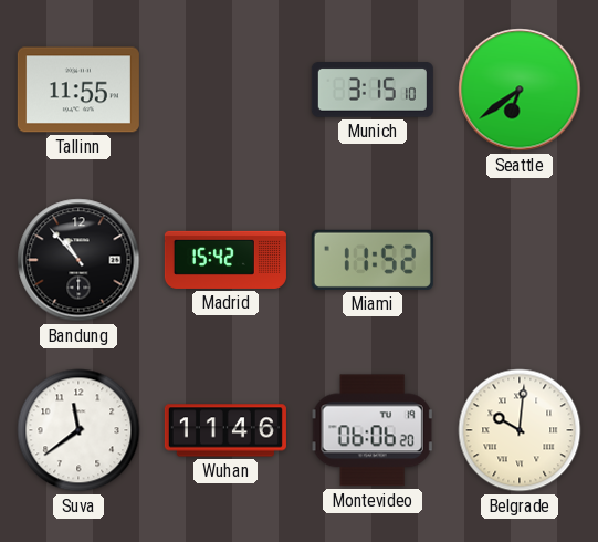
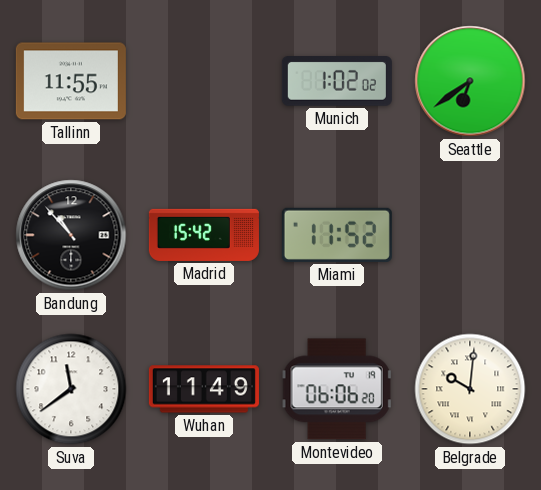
Munich: 3:15 -> 1:02 (337, 82)
Wuhan: 11:46 -> 11:49 (204, 389)
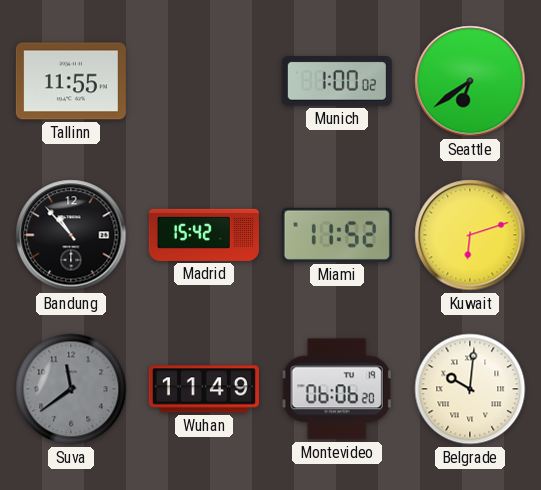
Munich: 1:02 -> 1:00 (337, 82)
Kuwait: none -> 6:12 (470, 235)
Suva dial: white -> grey (71, 389)
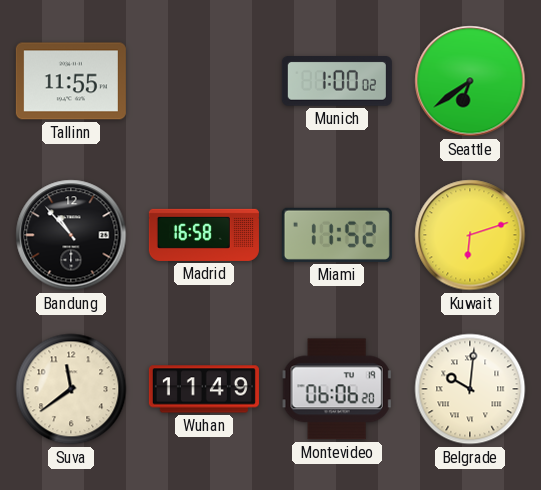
Madrid: 15:42 -> 16:58 (204, 235)
Suva dial: grey -> cream (71, 389)
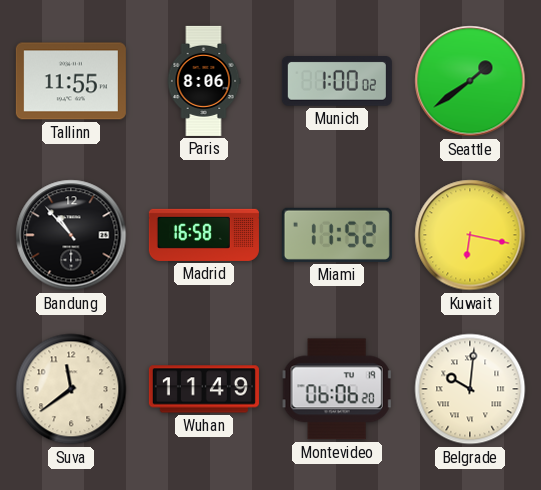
Paris: none -> 8:06 (204, 81)
Seattle: 6:39 -> 1:39 (470, 81)
Kuwait: 6:12 -> 6:17 (470, 235)
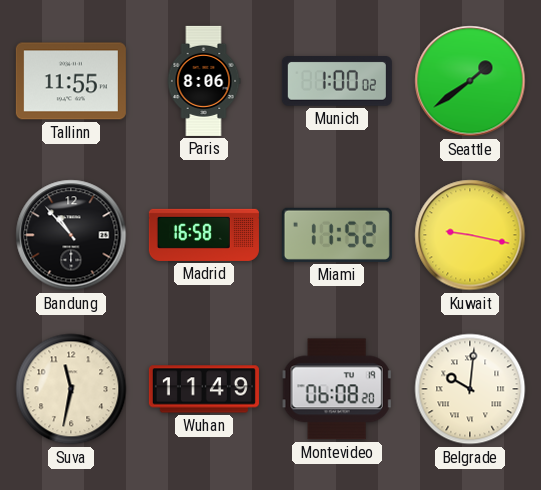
Kuwait: 6:17 -> 9:17 (470, 235)
Suva: 11:39 -> 11:32 (71, 389)
Montevideo: 06:06 -> 06:08 (337, 389)
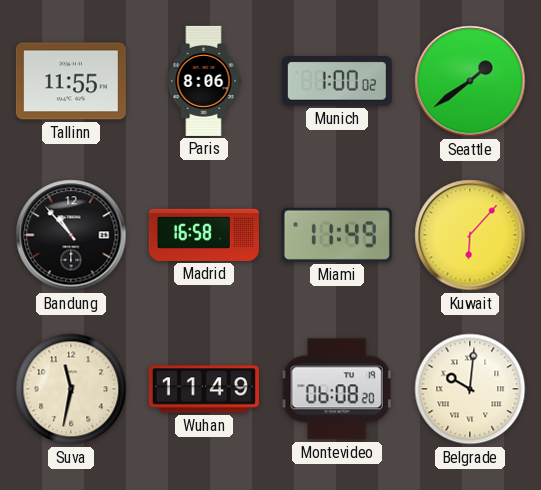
Miami: 11:52 -> 11:49 (337, 235)
Kuwait: 9:17 -> 6:07 (470, 235)
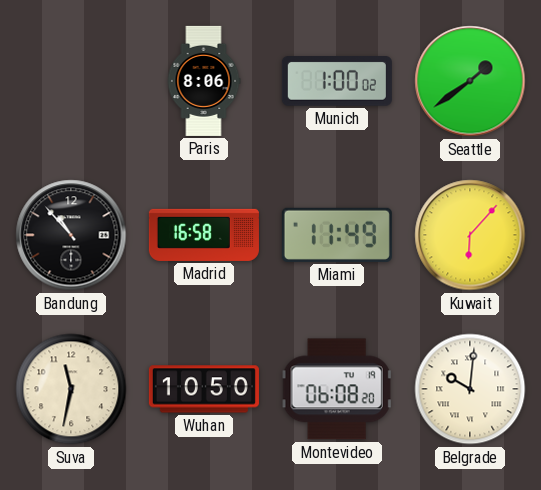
Tallinn: 11:55 -> none (71, 81)
Wuhan: 11:49 -> 10:50 (204, 389)
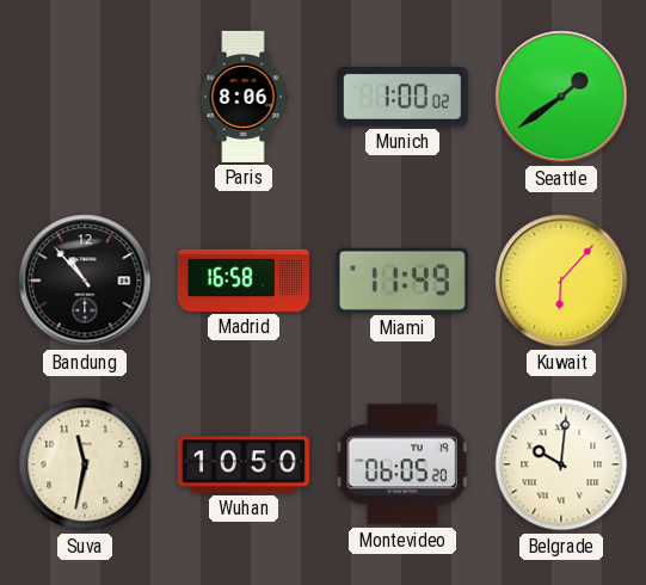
Montevideo: 06:08 -> 06:05 (402, 464)
